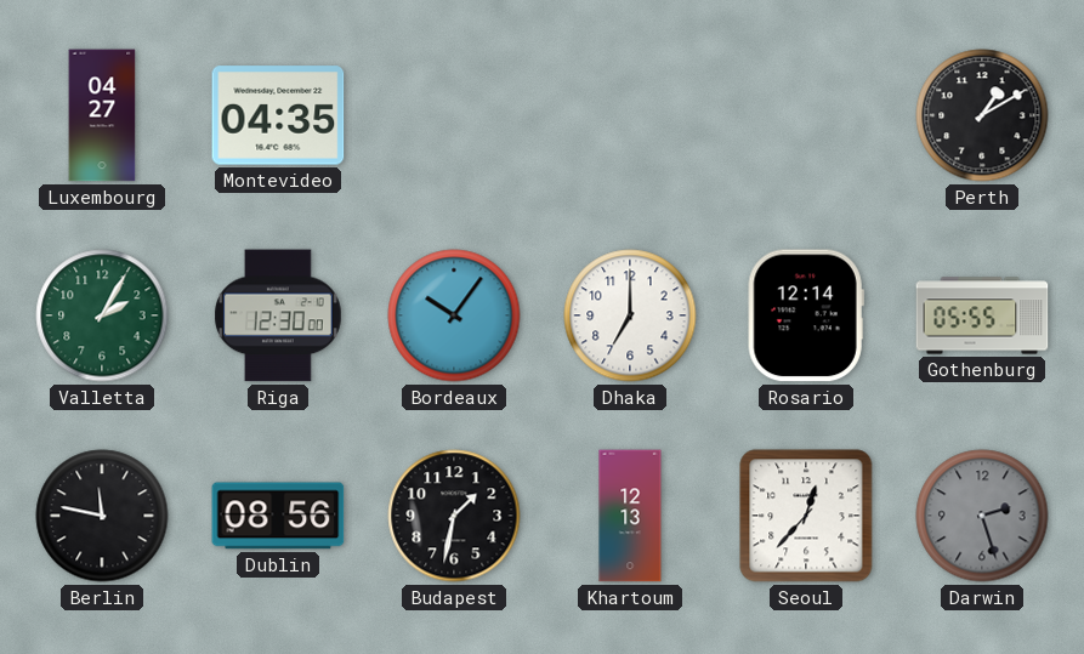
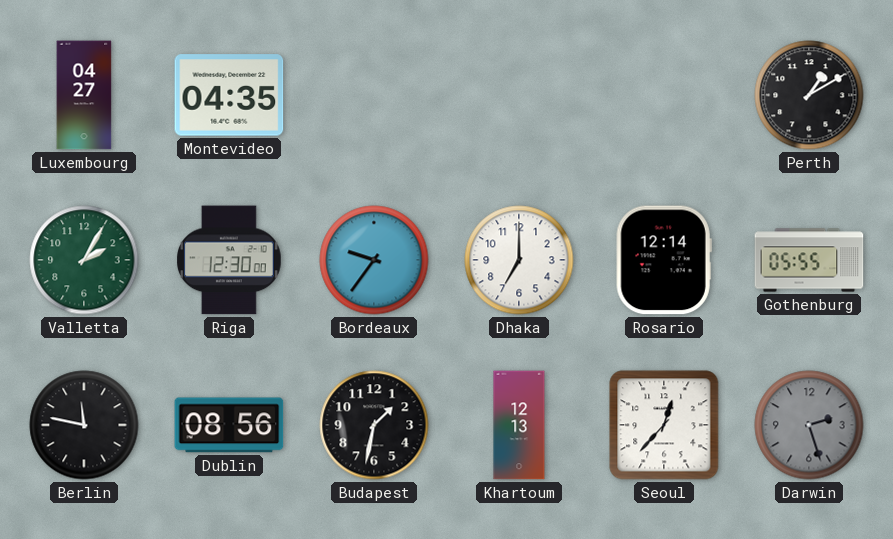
Bordeaux: 10:06 -> 9:36 (374, 260)
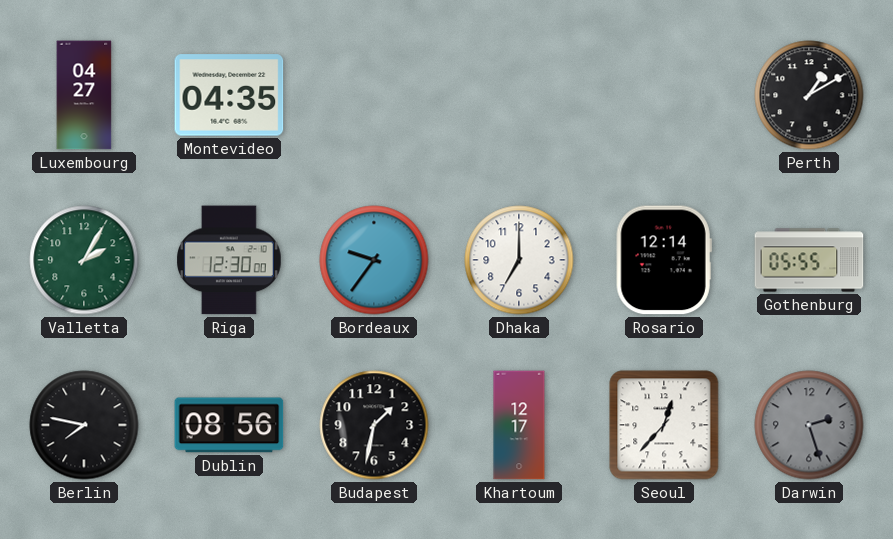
Berlin: 11:47 -> 7:47 (84, 425)
Khartoum: 12:13 -> 12:17 (519, 425)
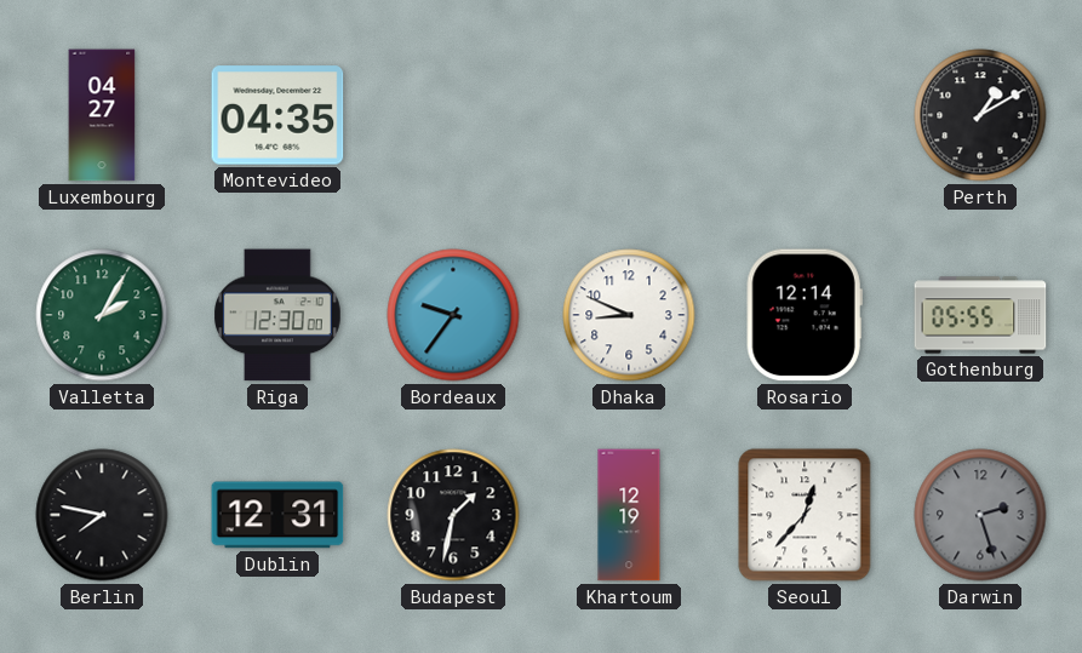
Dhaka: 7:00 -> 8:49 (629, 315)
Dublin: 08:56 -> 12:31 (277, 515)
Khartoum: 12:17 -> 12:19 (629, 515)
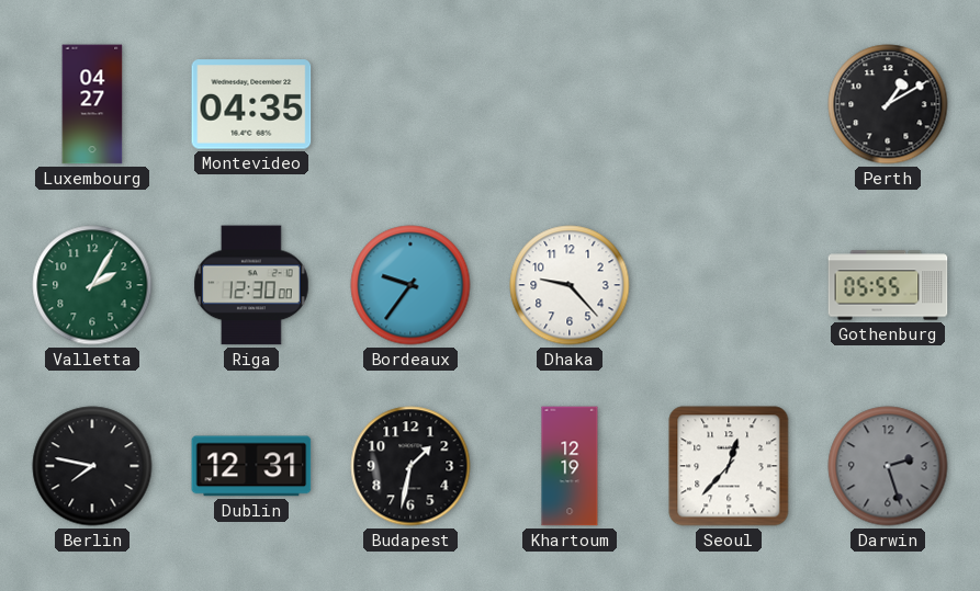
Dhaka: 8:49 -> 9:23 (570, 285)
Rosario: 12:14 -> none (805, 315)
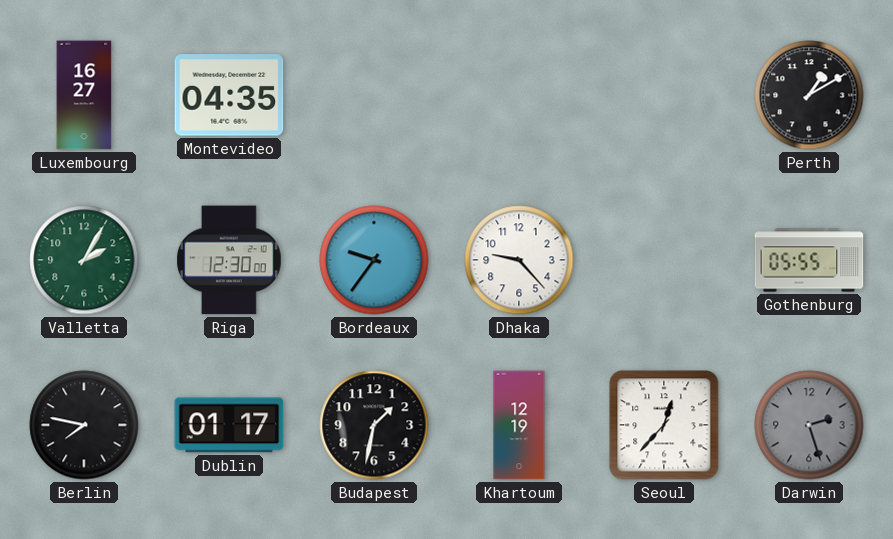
Luxembourg: 04:27 -> 16:27 (84, 95)
Dublin: 12:31 -> 01:17 (229, 425)
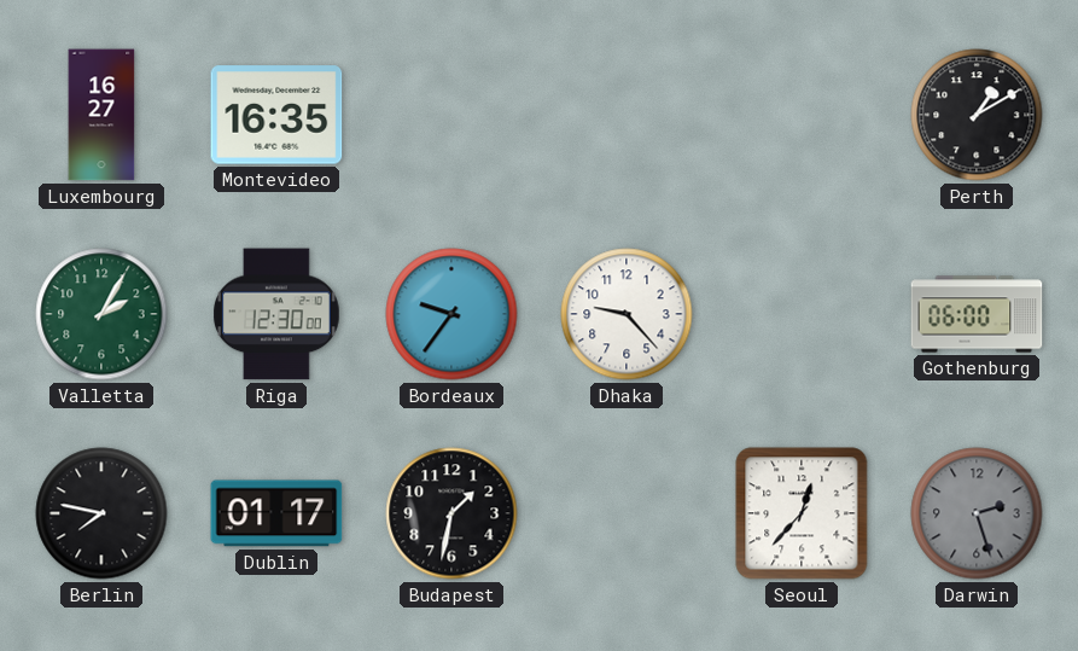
Montevideo: 04:35 -> 16:35 (276, 115)
Gothenburg: 05:55 -> 06:00 (977, 314)
Khartoum: 12:19 -> none (519, 425)
